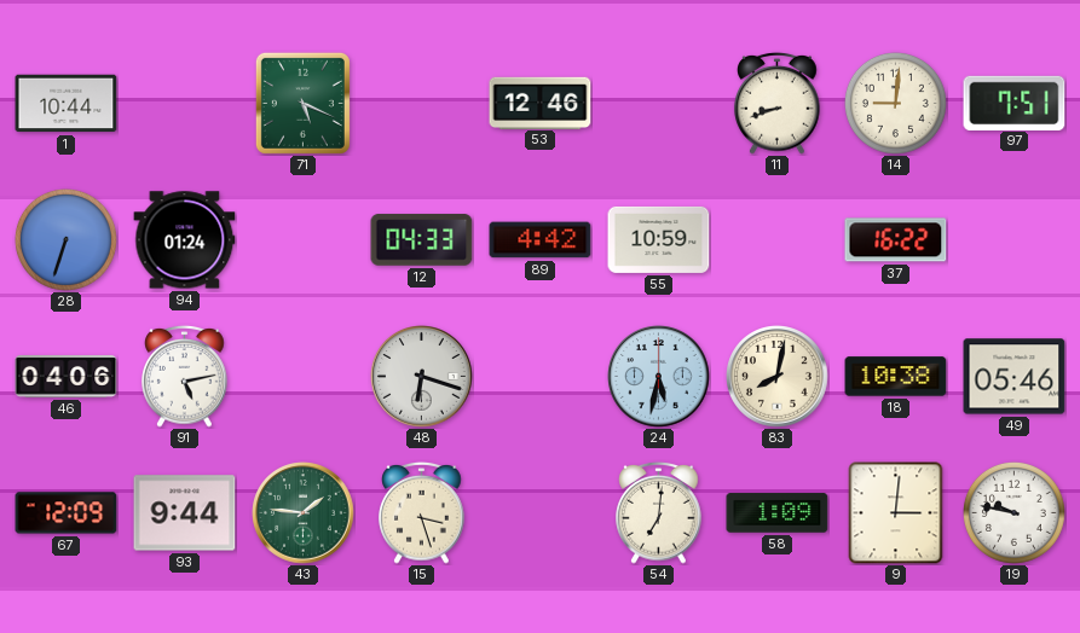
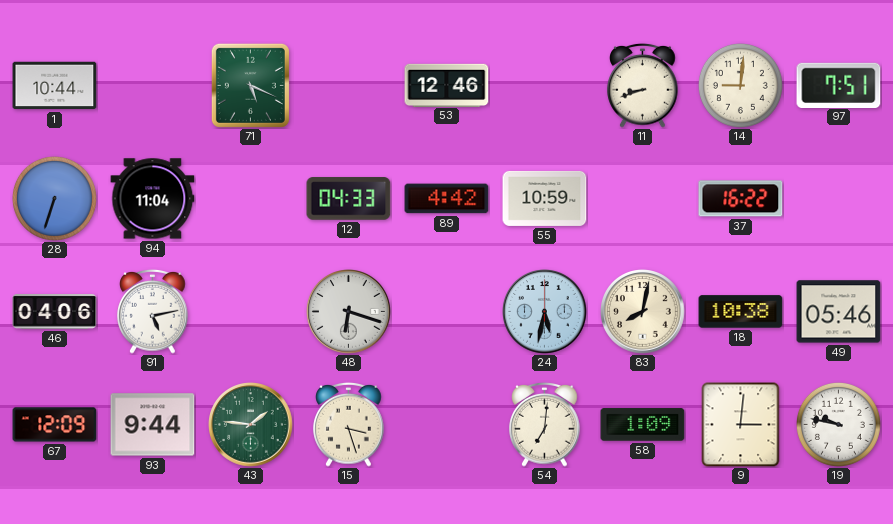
94: 01:24 -> 11:04 (153, 199)
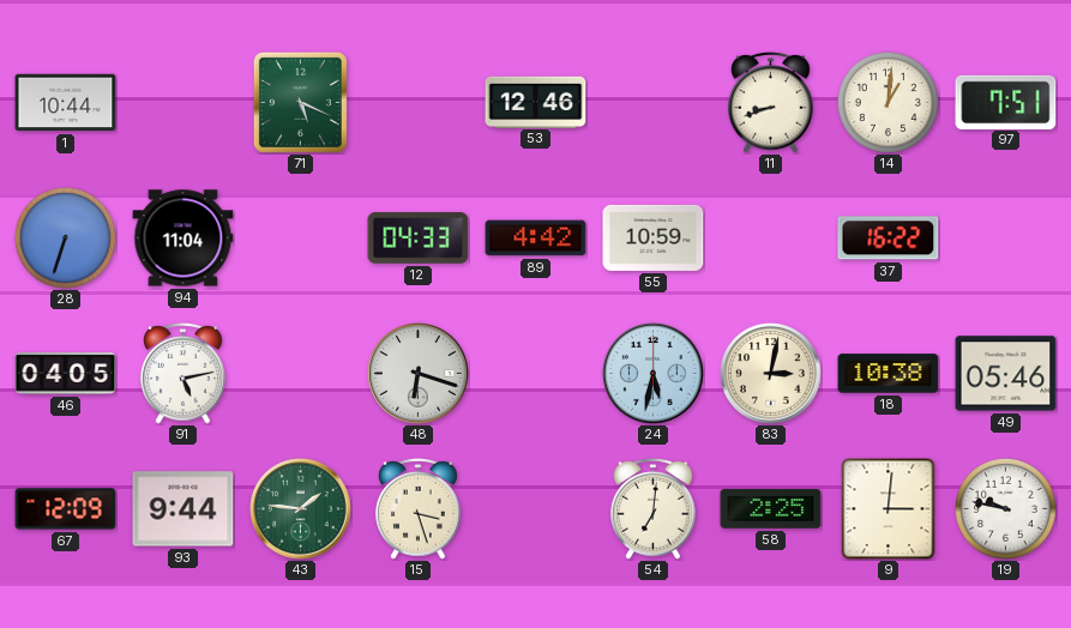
14: 9:01 -> 1:01 (888, 102)
46: 04:06 -> 04:05 (66, 374)
83: 8:02 -> 3:02 (771, 374)
58: 1:09 -> 2:25 (771, 509)
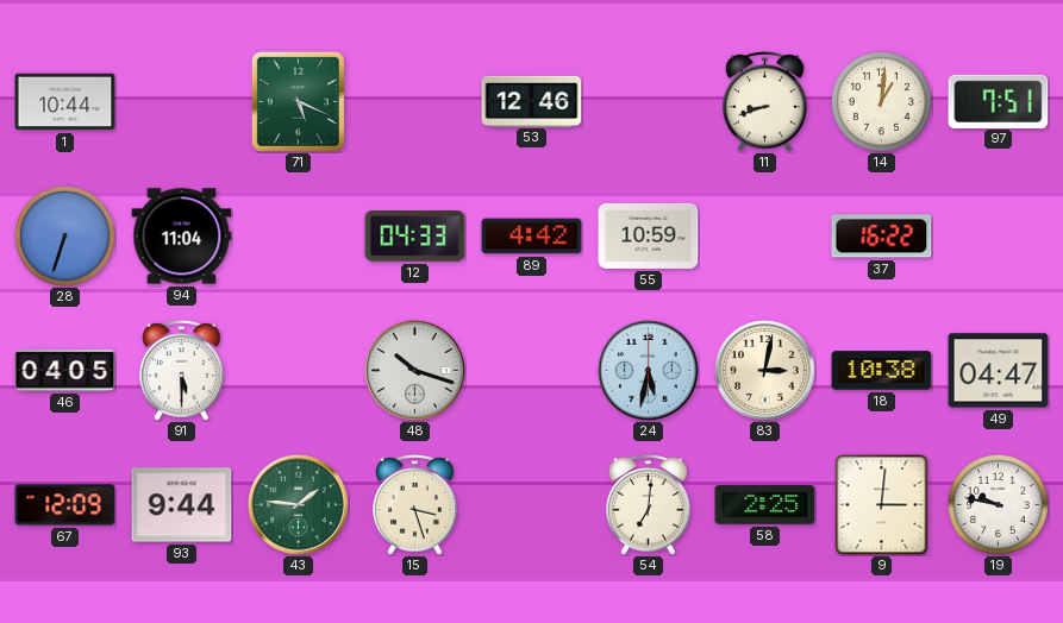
91: 5:13 -> 5:30 (182, 370)
48: 6:18 -> 10:18 (415, 371)
49: 05:46 -> 04:47 (999, 371)
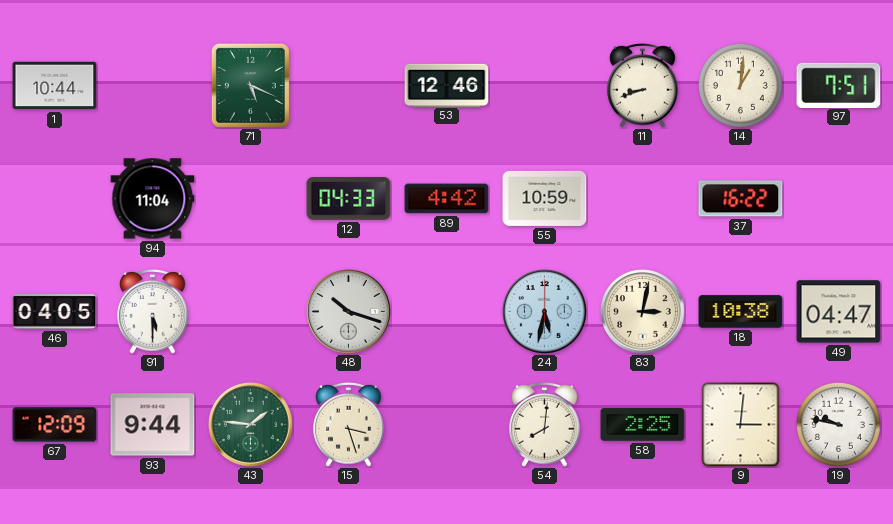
28: 6:33 -> none (64, 235)
54: 7:01 -> 8:01 (545, 424)
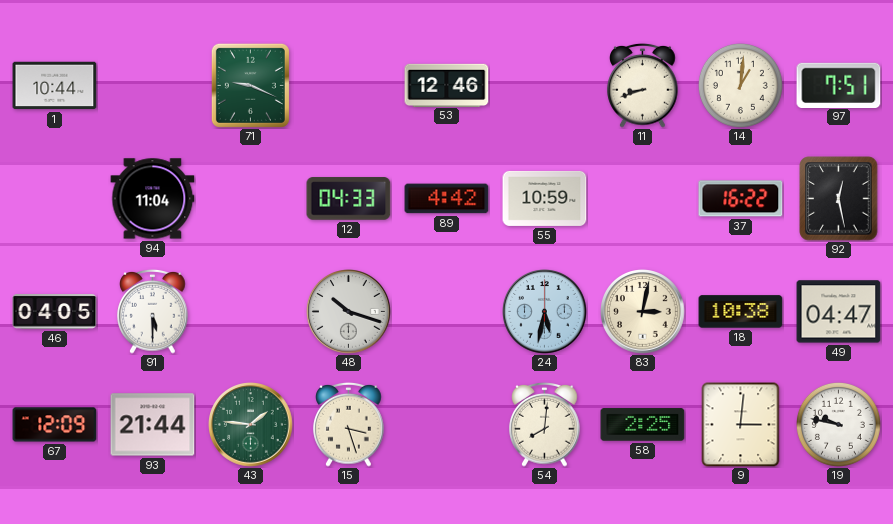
71: 5:19 -> 9:19 (250, 85)
92: none -> 12:28 (839, 199)
93: 9:44 -> 21:44 (153, 425)
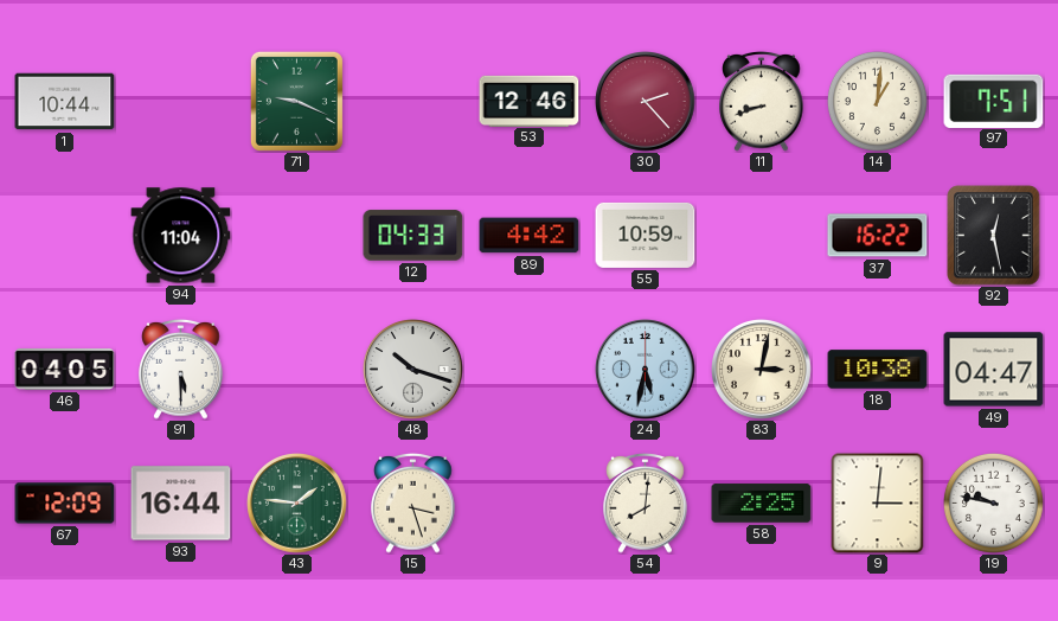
30: none -> 2:23 (646, 102)
93: 21:44 -> 16:44 (181, 504)
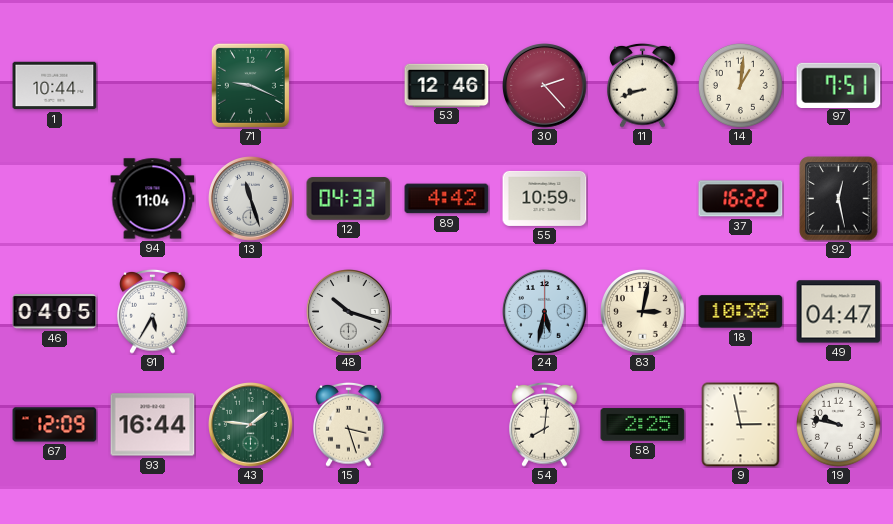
13: none -> 11:27 (251, 199)
91: 5:30 -> 5:35 (153, 311)
9: 3:01 -> 2:58 (741, 425)
